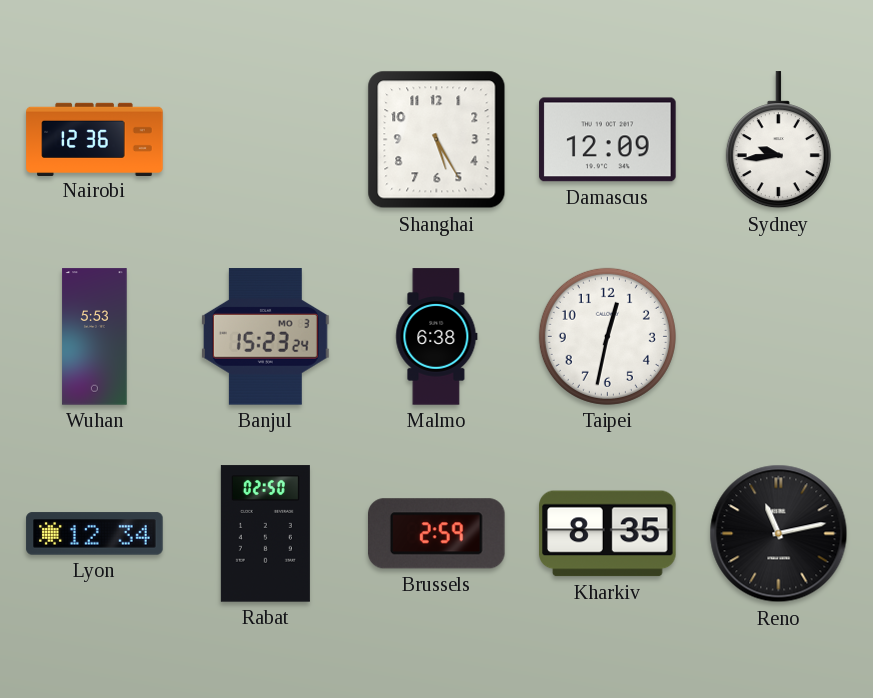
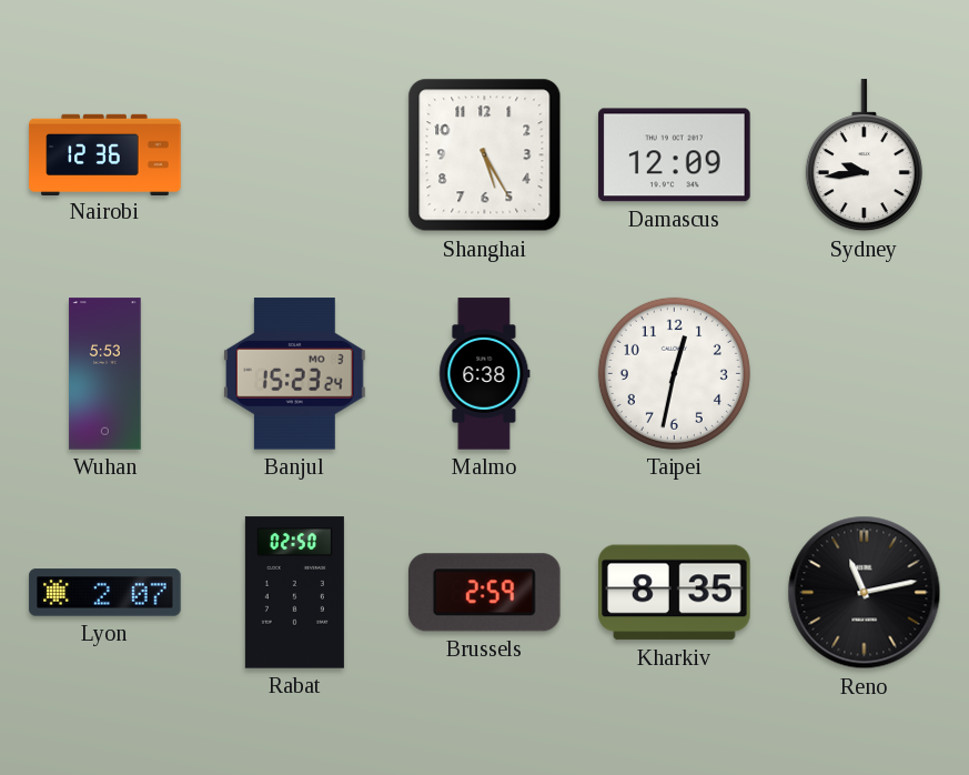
Lyon: 12:34 -> 2:07 (105, 593)
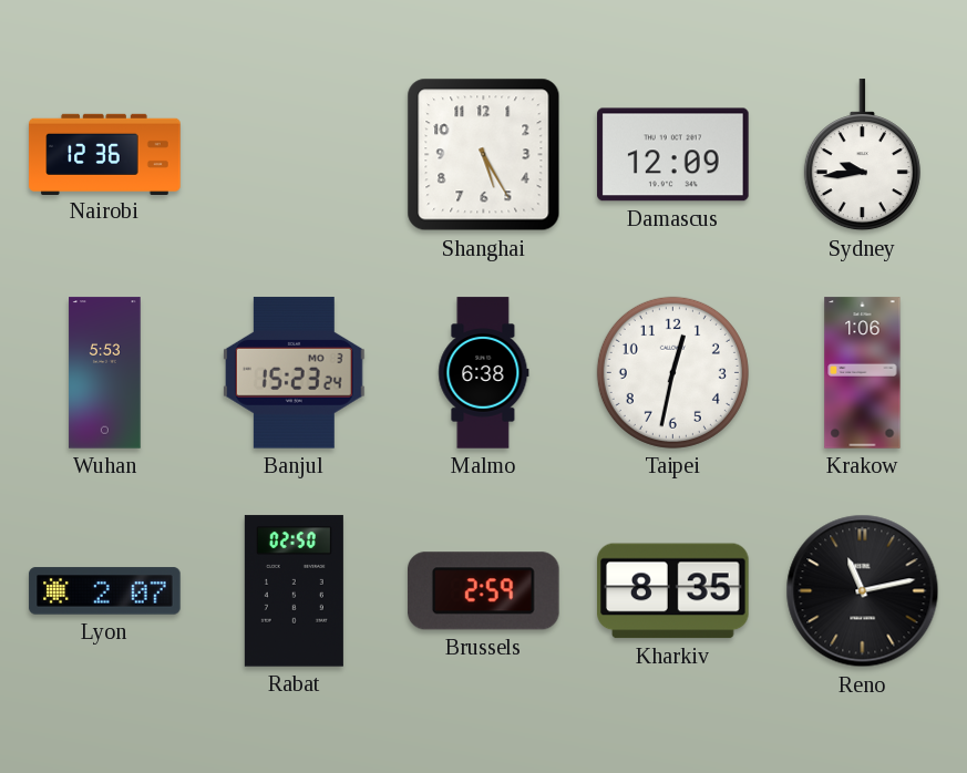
Krakow: none -> 1:06 (863, 373)
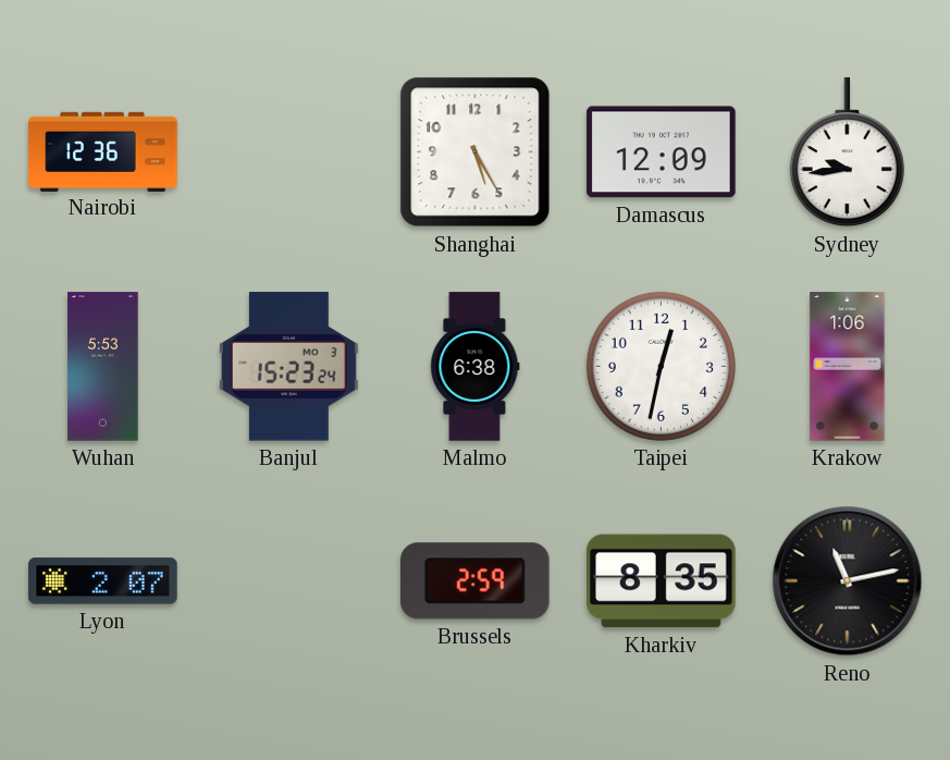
Rabat: 02:50 -> none (294, 591)
